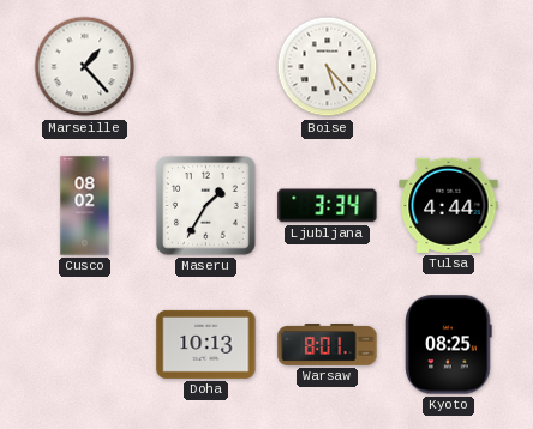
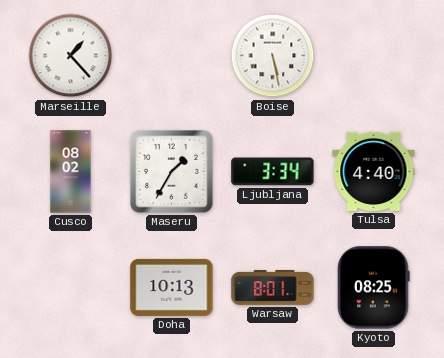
Boise: 5:23 -> 5:28 (273, 56)
Tulsa: 4:44 -> 4:40 (374, 171)
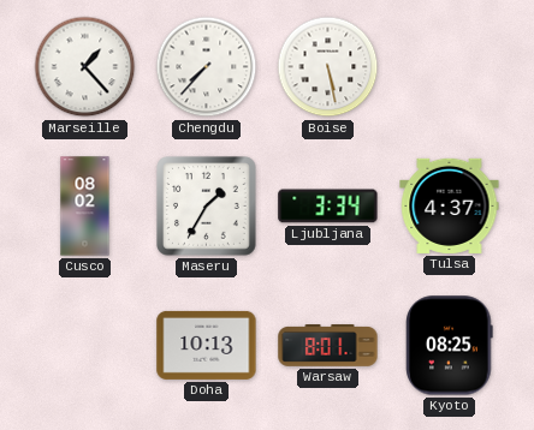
Chengdu: none -> 7:37 (207, 67)
Tulsa: 4:40 -> 4:37 (450, 205)
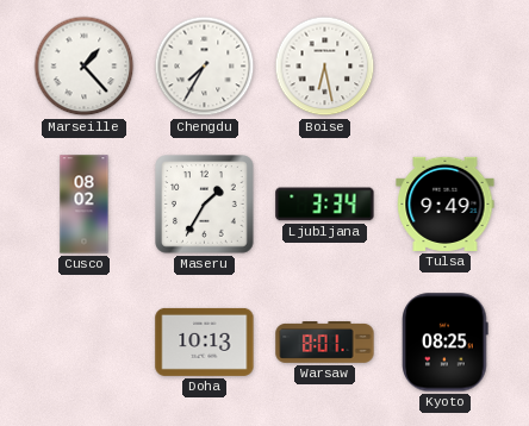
Chengdu: 7:37 -> 7:35 (205, 67)
Boise: 5:28 -> 6:28 (325, 67)
Tulsa: 4:37 -> 9:49 (446, 203)
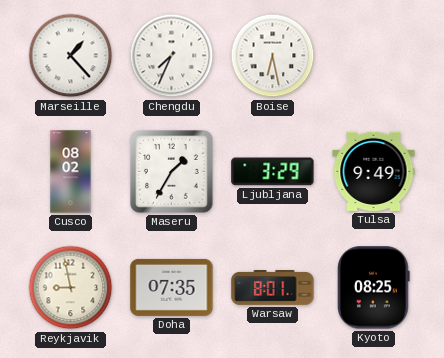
Chengdu: 7:35 -> 7:34 (172, 56)
Ljubljana: 3:34 -> 3:29 (273, 172)
Reykjavik: none -> 8:58 (71, 288)
Doha: 10:13 -> 07:35 (172, 287)
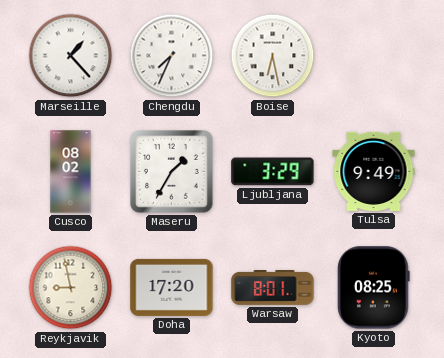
Doha: 07:35 -> 17:20 (172, 287)
